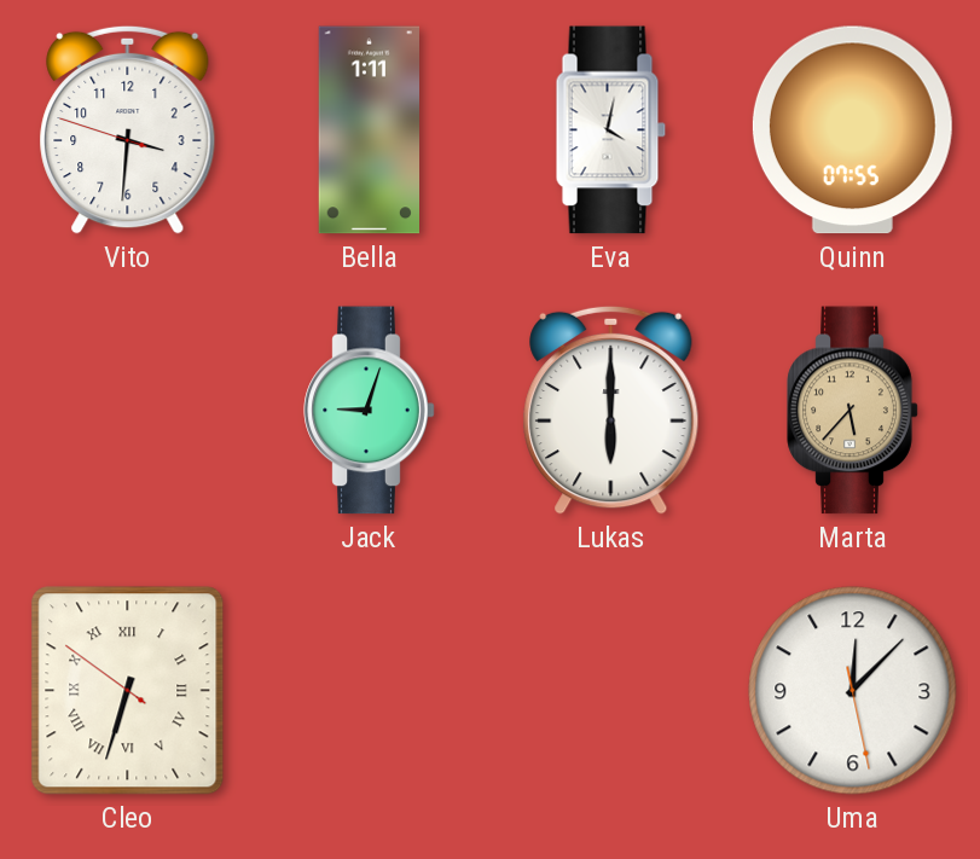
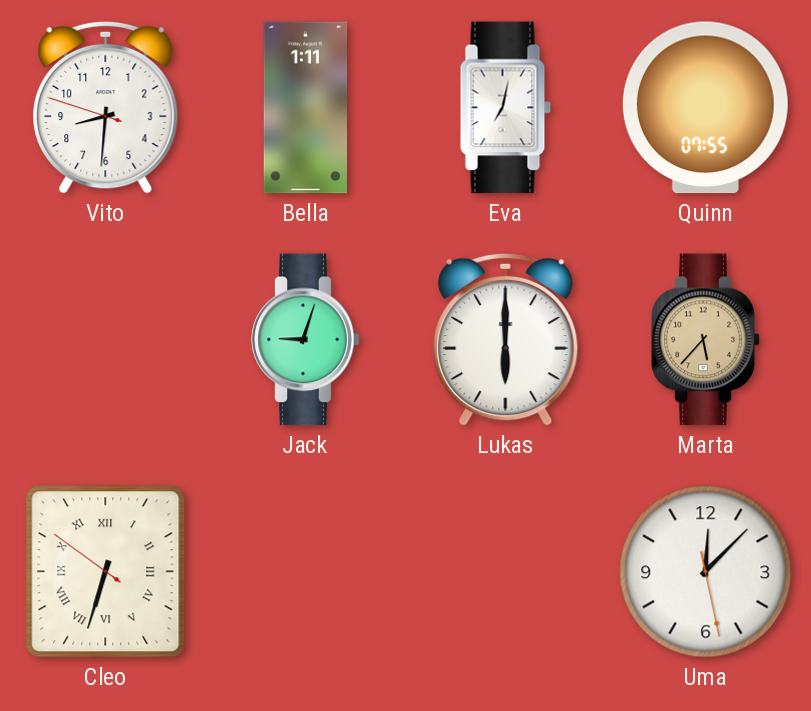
Vito: 3:30 -> 8:30 (106, 107)
Eva: 4:02 -> 7:02 (506, 108)
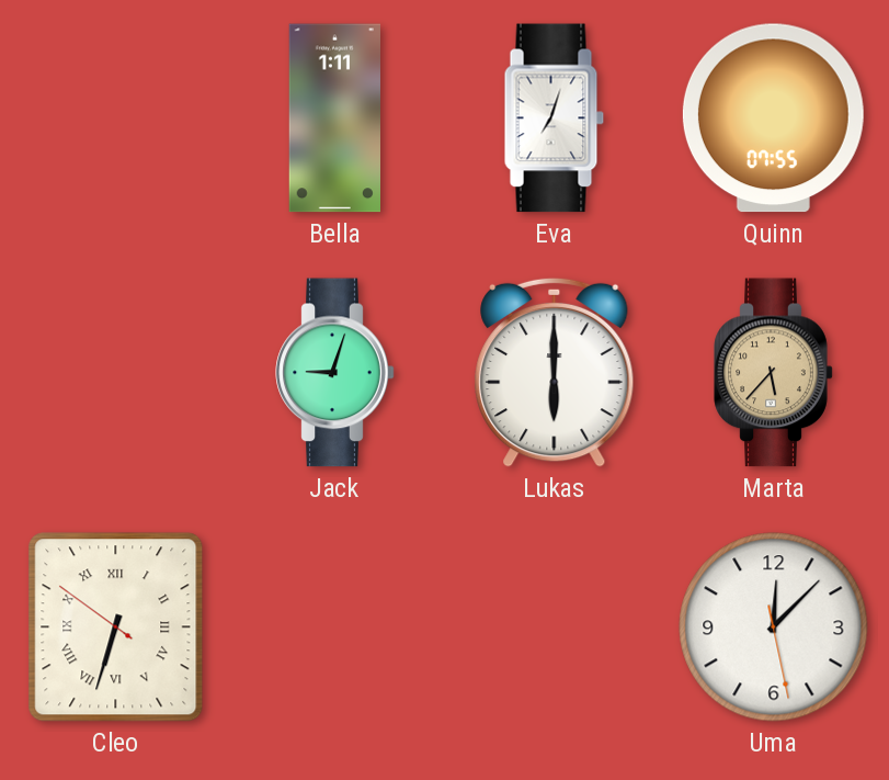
Vito: 8:30 -> none (106, 107)
Eva: 7:02 -> 7:03 (555, 118)
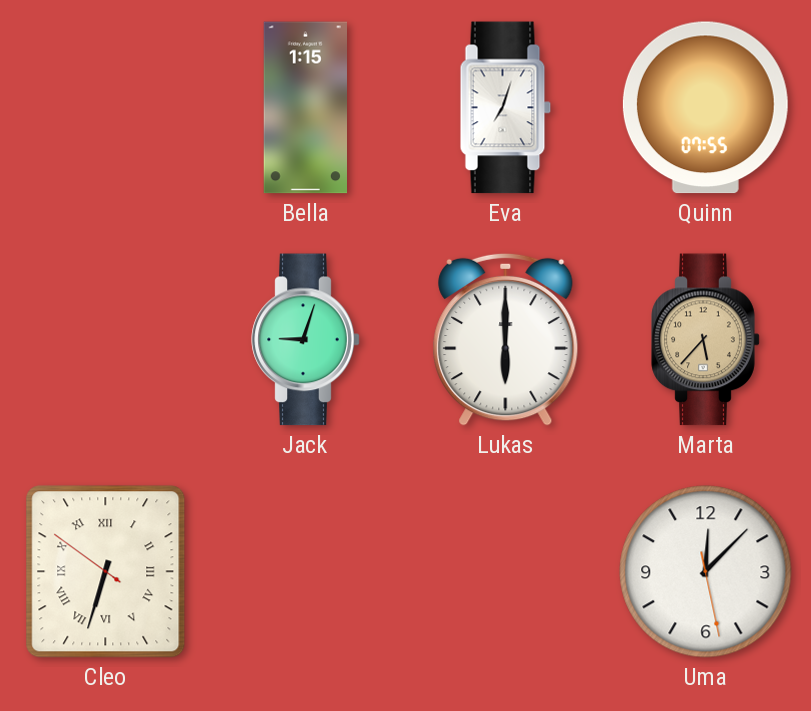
Bella: 1:11 -> 1:15 (305, 108)
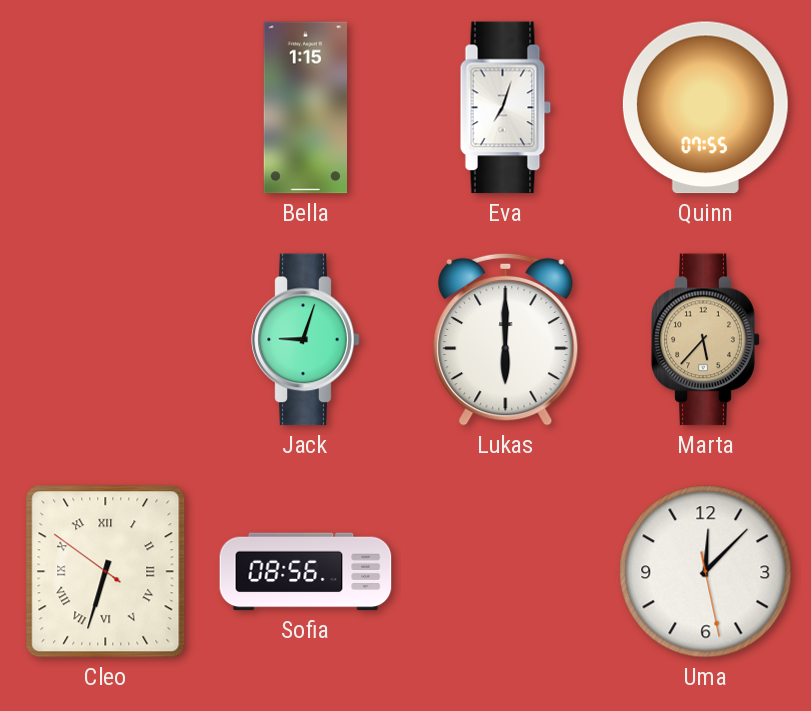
Sofia: none -> 08:56 (306, 572)
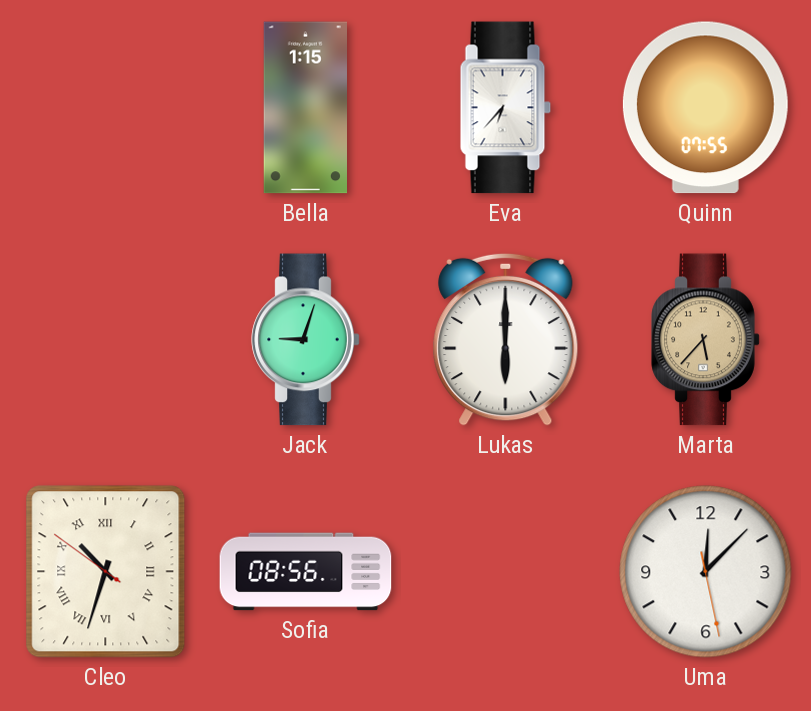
Eva: 7:03 -> 6:37 (506, 108)
Cleo: 6:32 -> 10:32 (106, 572)
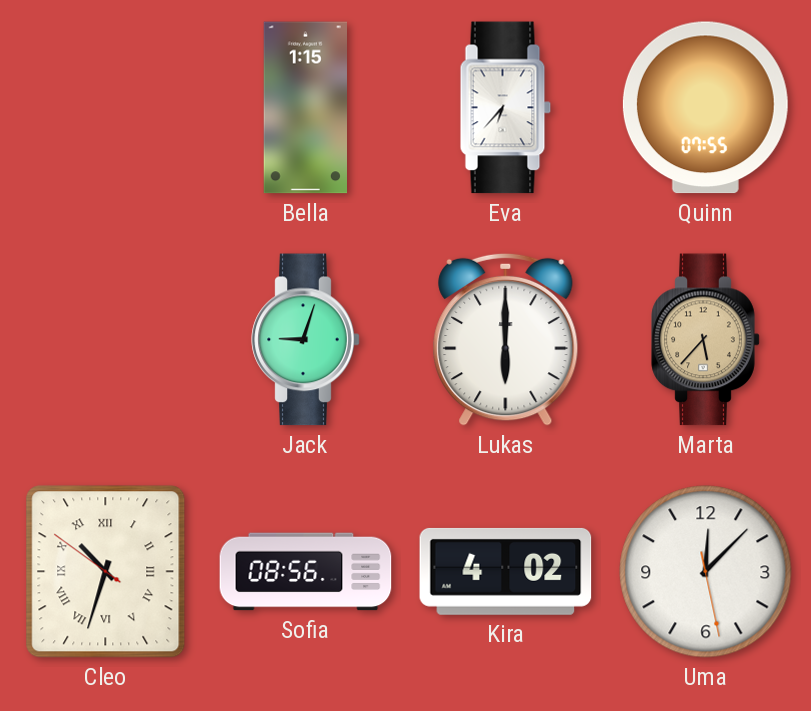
Kira: none -> 4:02 (506, 571)
